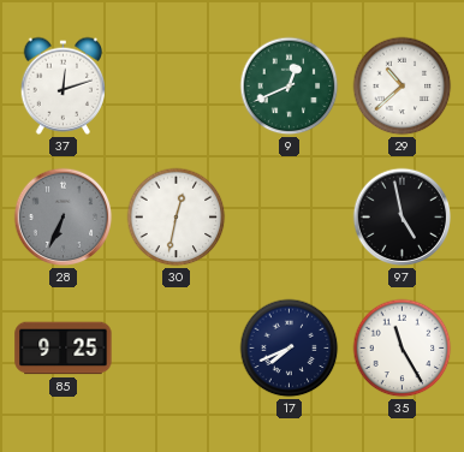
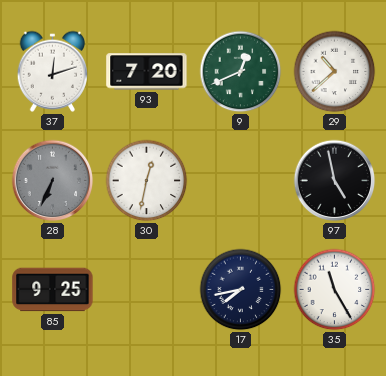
93: none -> 7:20 (147, 72)
17: 7:41 -> 7:43 (241, 290)
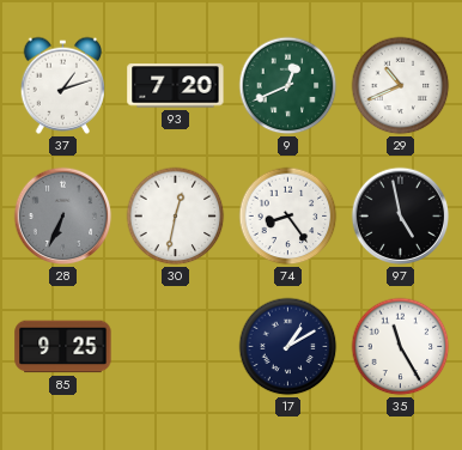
37: 12:12 -> 1:12 (63, 85)
29: 10:38 -> 10:41 (401, 86)
74: none -> 8:24 (288, 217)
17: 7:43 -> 1:10 (288, 347)
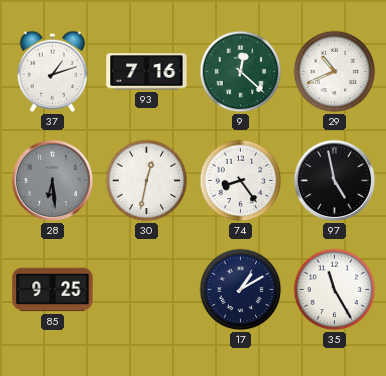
93: 7:20 -> 7:16 (147, 72)
9: 12:41 -> 12:22 (241, 72)
28: 6:34 -> 6:29 (53, 181)
